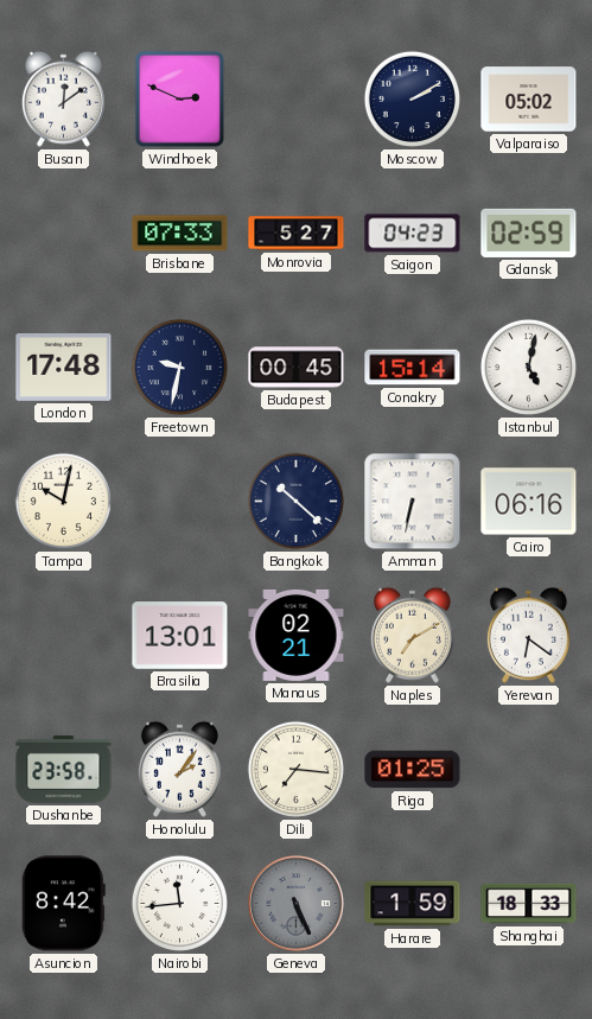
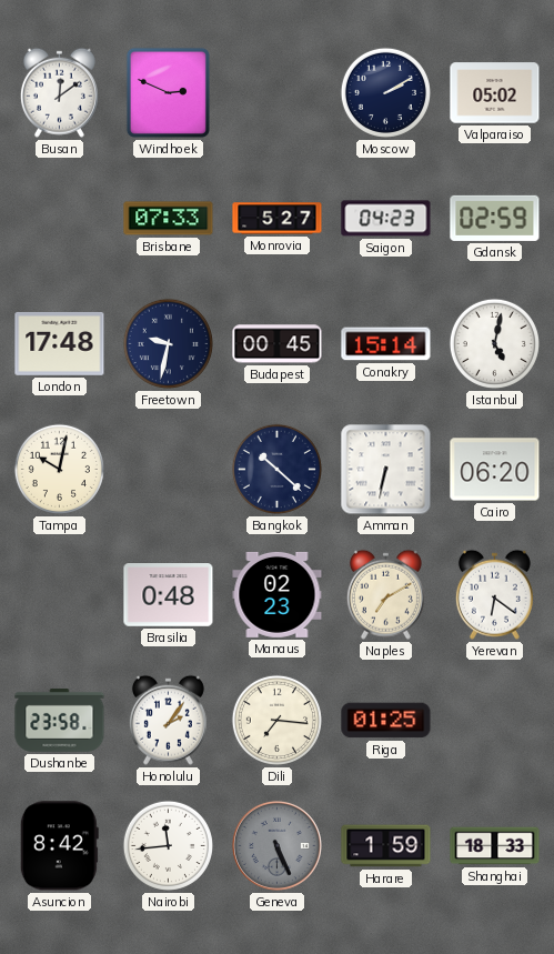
Cairo: 06:16 -> 06:20 (495, 470)
Brasilia: 13:01 -> 0:48 (169, 595)
Manaus: 02:21 -> 02:23 (278, 594)
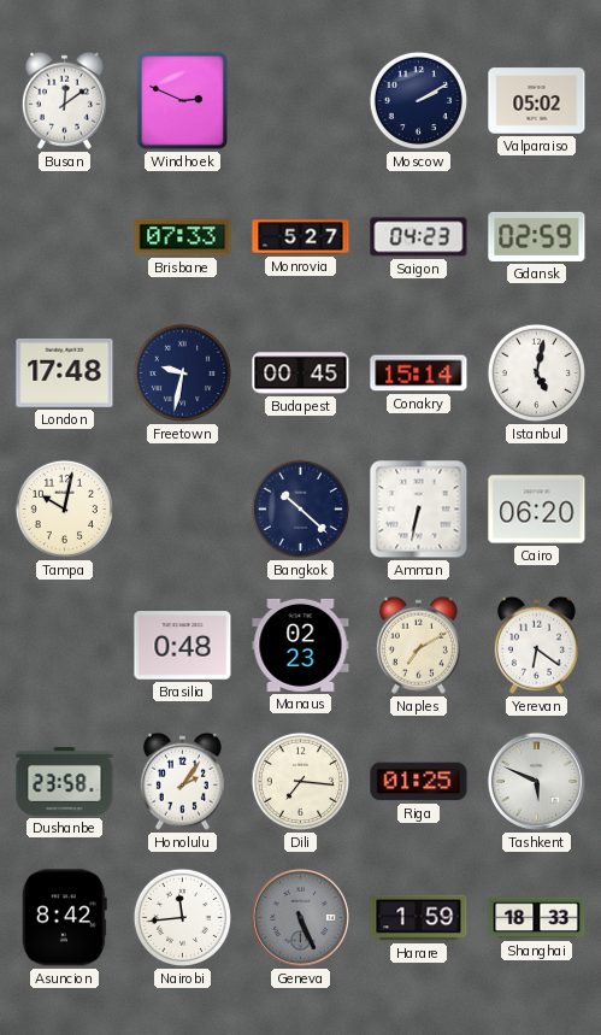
Tashkent: none -> 5:49 (536, 781)
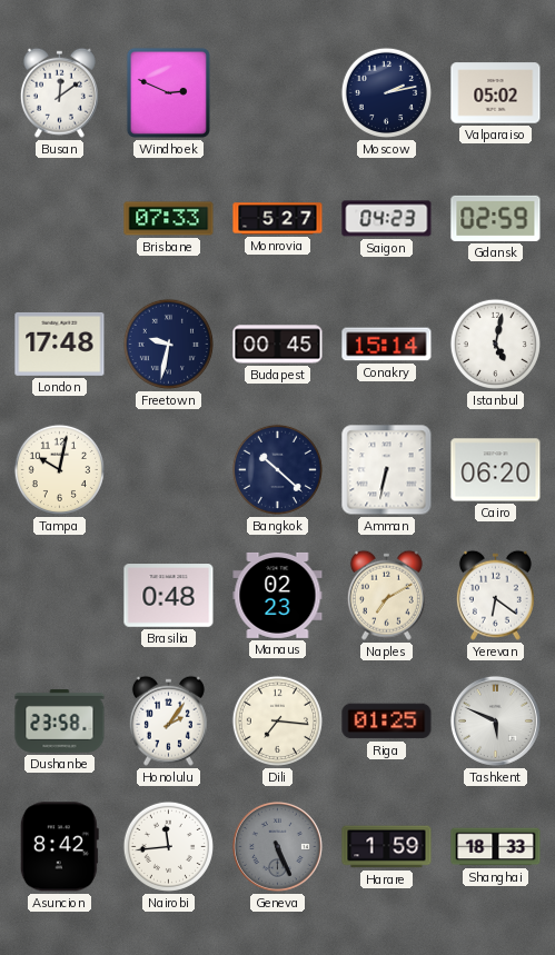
Moscow: 2:10 -> 2:13 (386, 92)
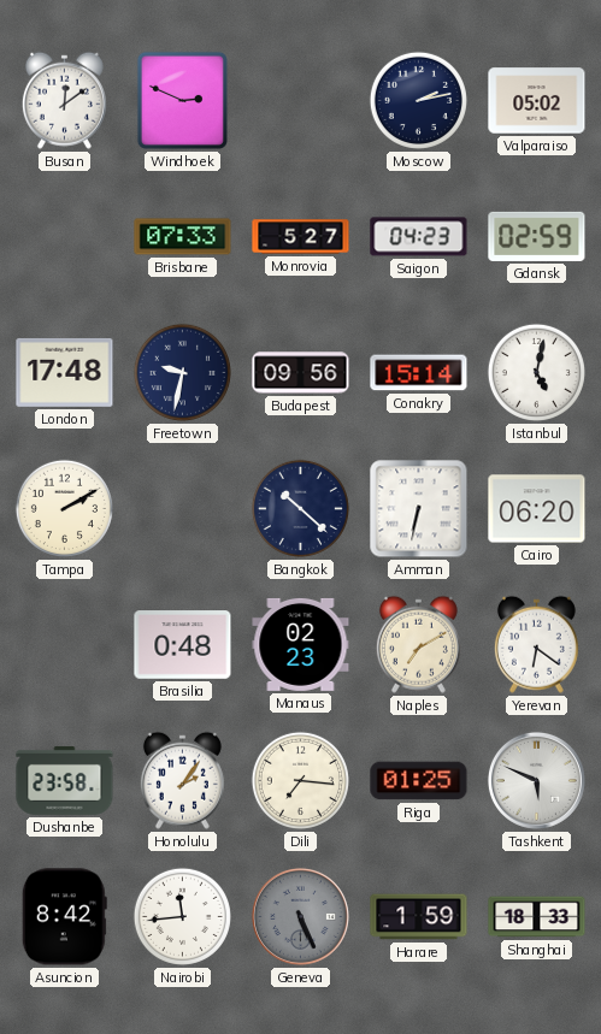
Budapest: 00:45 -> 09:56 (301, 373)
Tampa: 10:02 -> 2:10 (64, 508)
